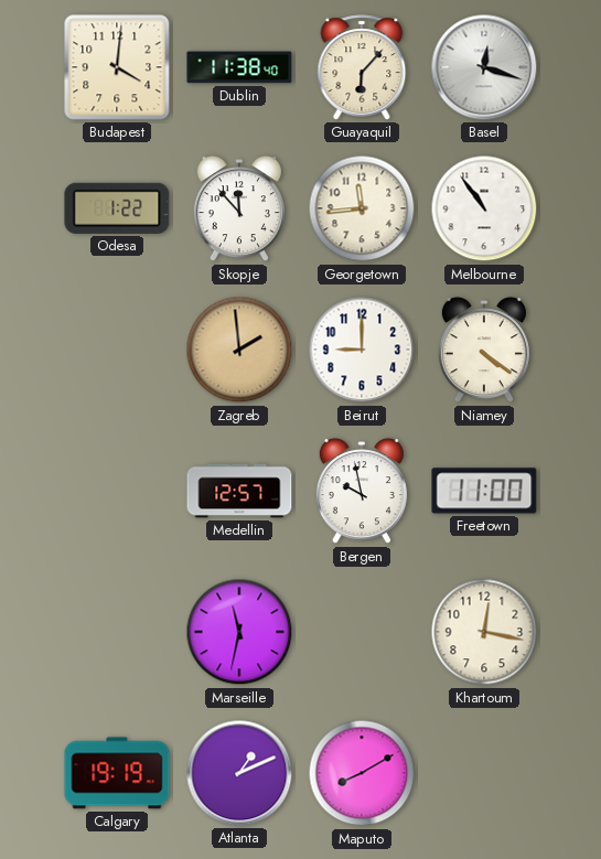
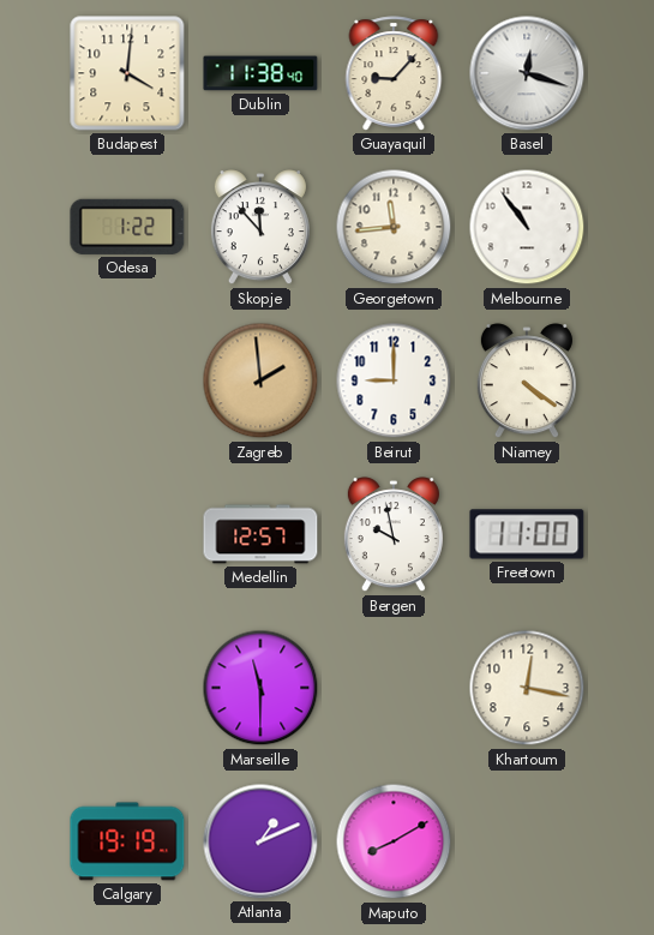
Guayaquil: 6:07 -> 9:07 (394, 73)
Marseille: 11:32 -> 11:30 (260, 688)
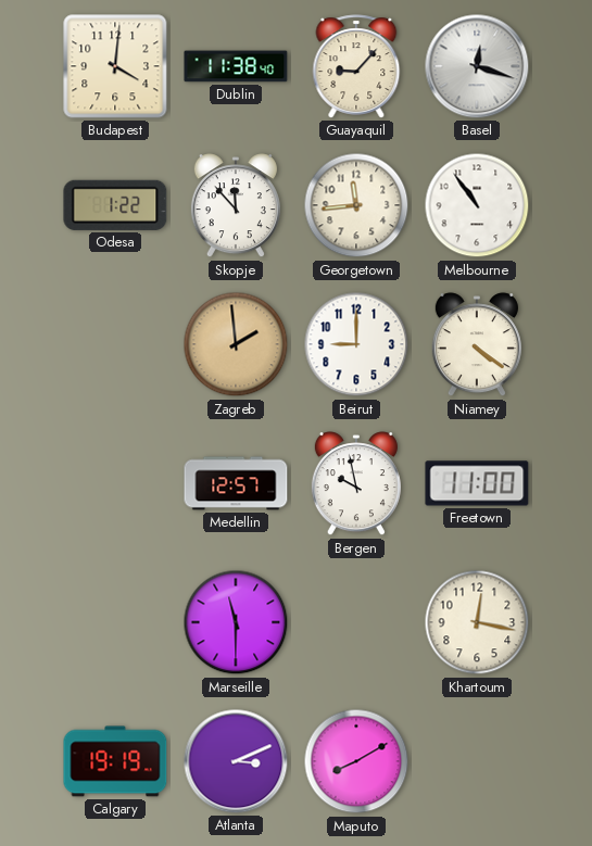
Atlanta: 1:11 -> 3:11 (236, 761)
